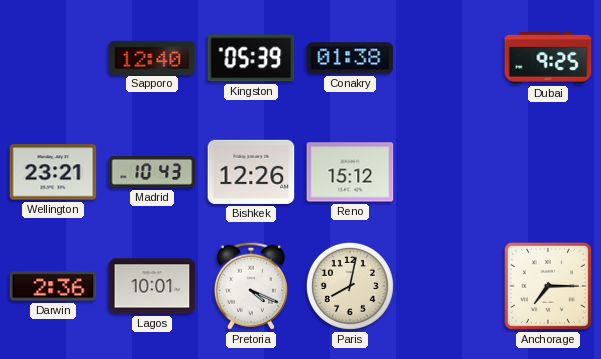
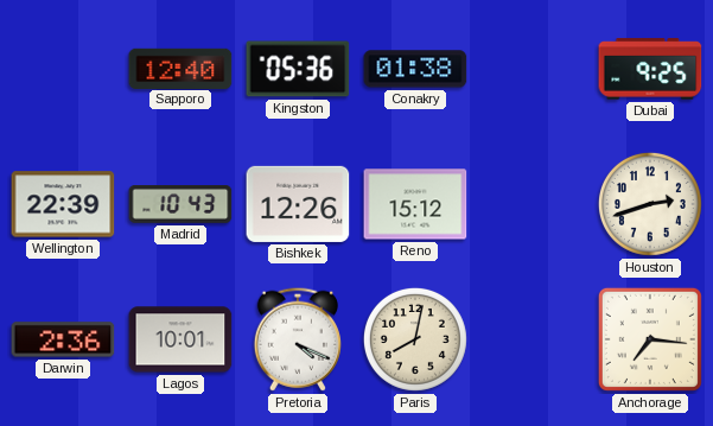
Kingston: 05:39 -> 05:36 (298, 69)
Wellington: 23:21 -> 22:39 (63, 204)
Houston: none -> 2:42 (650, 204)
Anchorage: 7:15 -> 7:16 (650, 339)
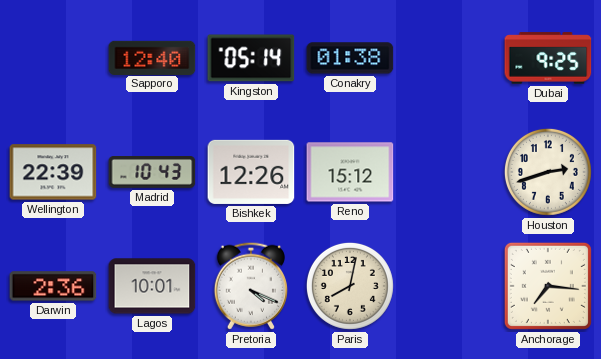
Kingston: 05:36 -> 05:14 (251, 58)
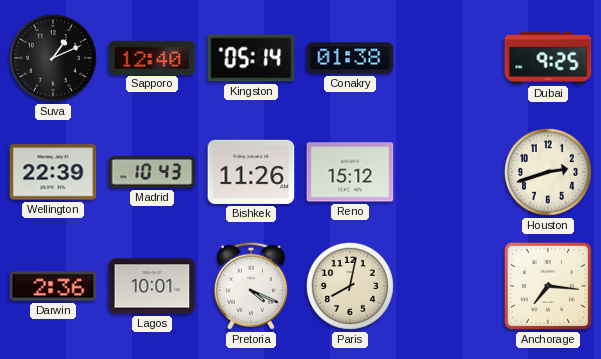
Suva: none -> 1:11 (53, 58)
Bishkek: 12:26 -> 11:26 (251, 172)
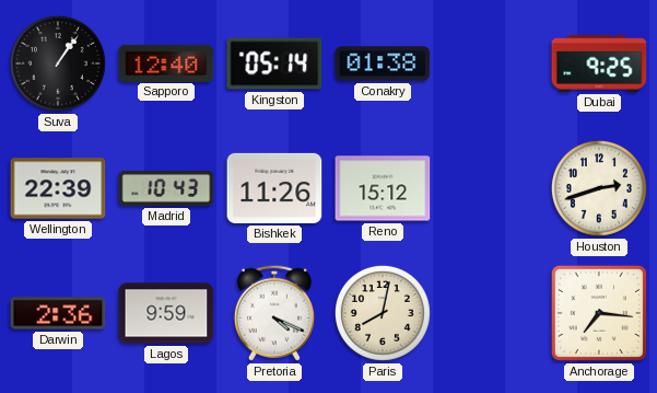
Suva: 1:11 -> 1:06 (58, 63)
Lagos: 10:01 -> 9:59 (166, 313)
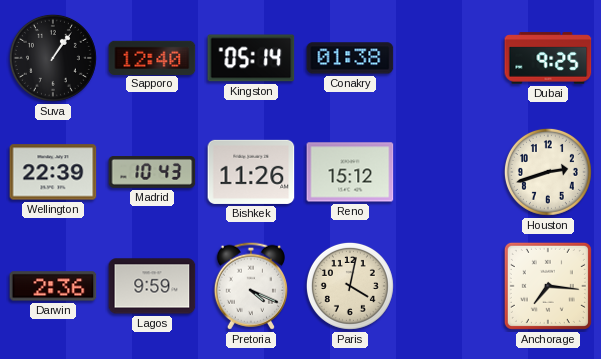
Paris: 8:02 -> 4:02 (350, 286)
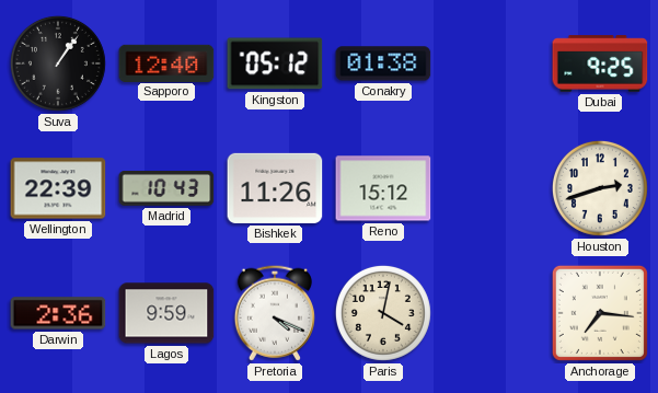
Kingston: 05:14 -> 05:12 (275, 63)
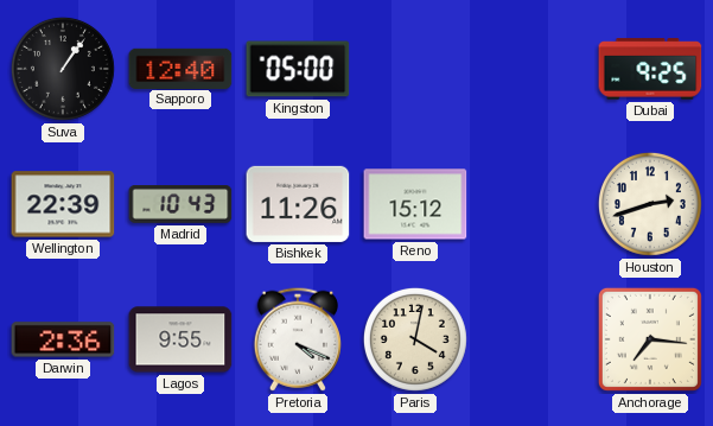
Kingston: 05:12 -> 05:00 (298, 69)
Conakry: 01:38 -> none (383, 63)
Lagos: 9:59 -> 9:55 (180, 339)
